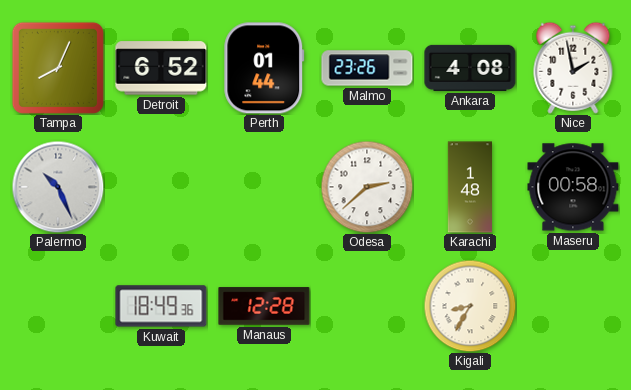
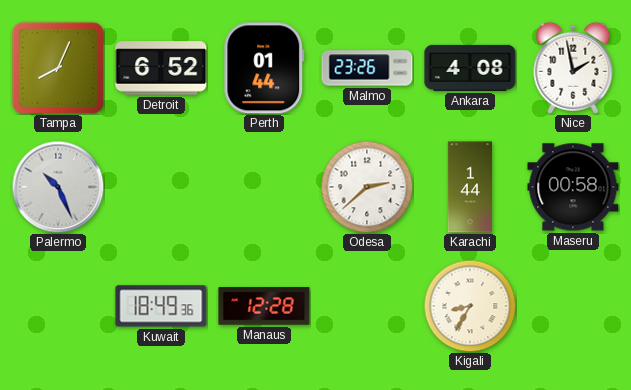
Karachi: 1:48 -> 1:44 (470, 187)
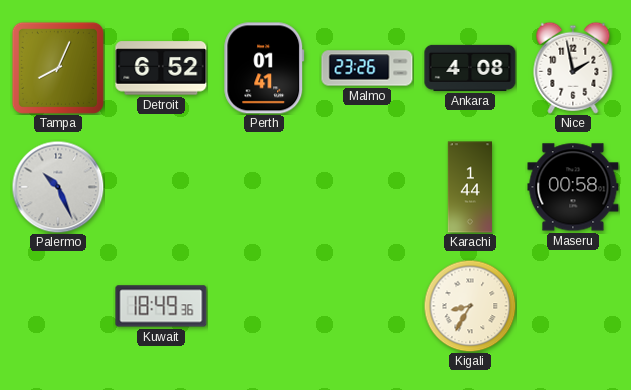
Perth: 01:44 -> 01:41 (264, 68)
Odesa: 2:38 -> none (367, 187)
Manaus: 12:28 -> none (264, 306)
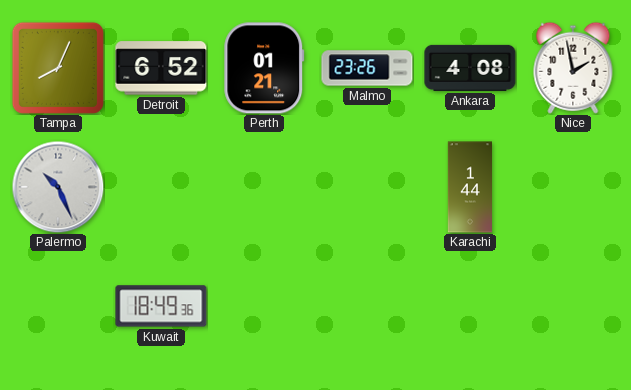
Perth: 01:41 -> 01:21 (264, 68)
Maseru: 00:58 -> none (573, 187)
Kigali: 8:35 -> none (470, 306)
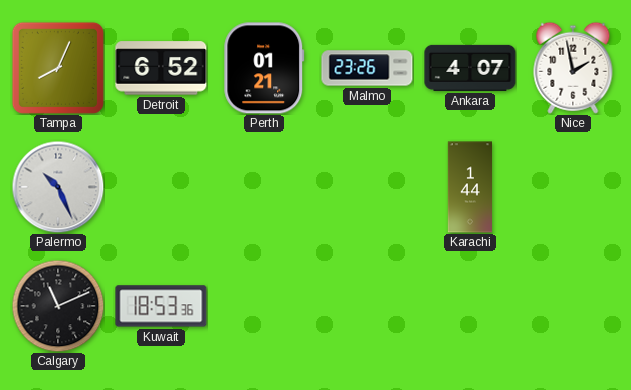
Ankara: 4:08 -> 4:07 (470, 68)
Calgary: none -> 11:11 (58, 306)
Kuwait: 18:49 -> 18:53 (161, 306)
